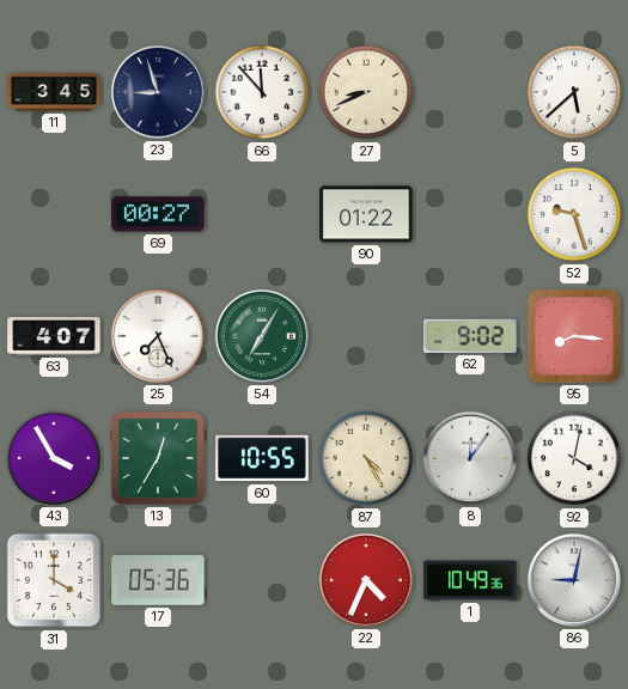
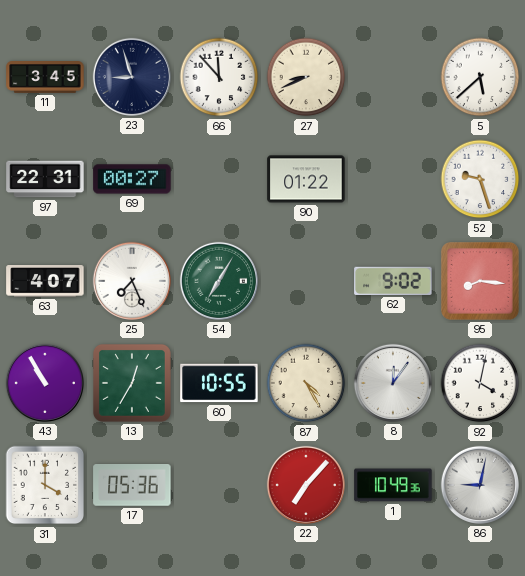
97: none -> 22:31 (45, 179)
43: 3:55 -> 10:55 (45, 383)
22: 4:34 -> 7:07 (306, 485)
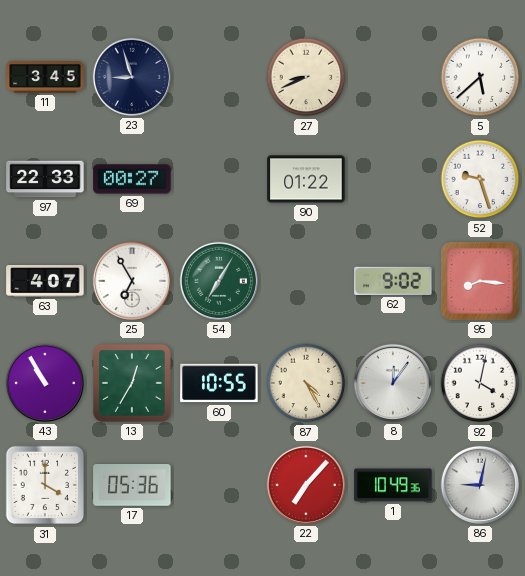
66: 11:53 -> none (219, 77)
97: 22:31 -> 22:33 (45, 179)
25: 7:26 -> 6:55 (132, 281)
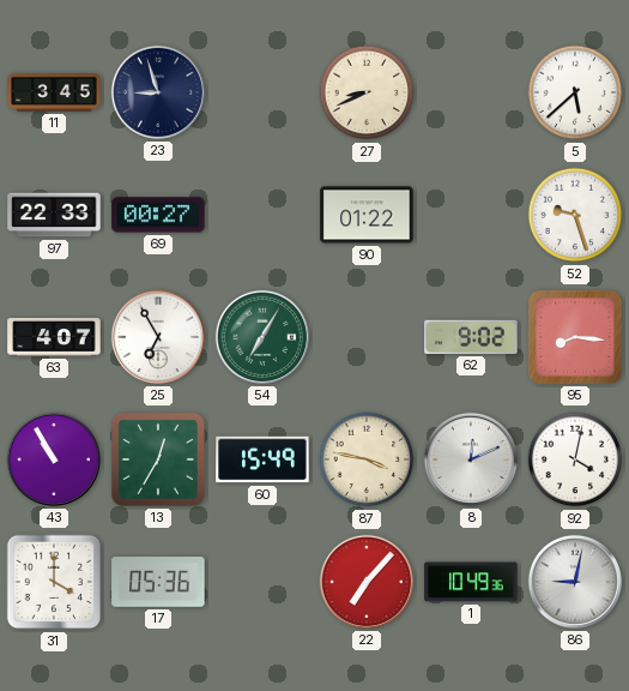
60: 10:55 -> 15:49 (262, 459)
87: 4:25 -> 3:47 (367, 459)
8: 12:06 -> 12:11 (471, 459)
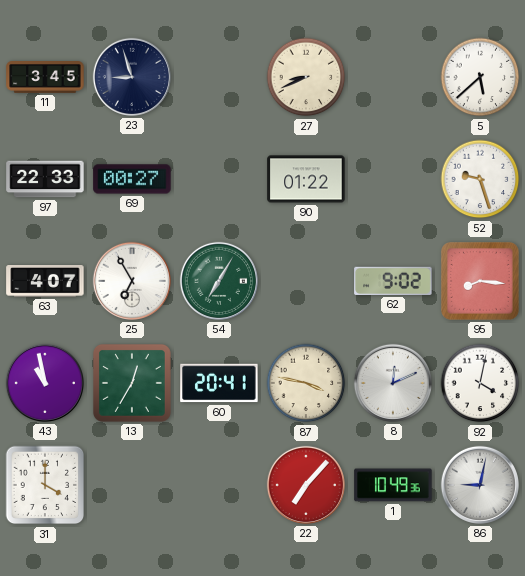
43: 10:55 -> 10:58 (45, 383)
60: 15:49 -> 20:41 (219, 383)
17: 05:36 -> none (158, 583)
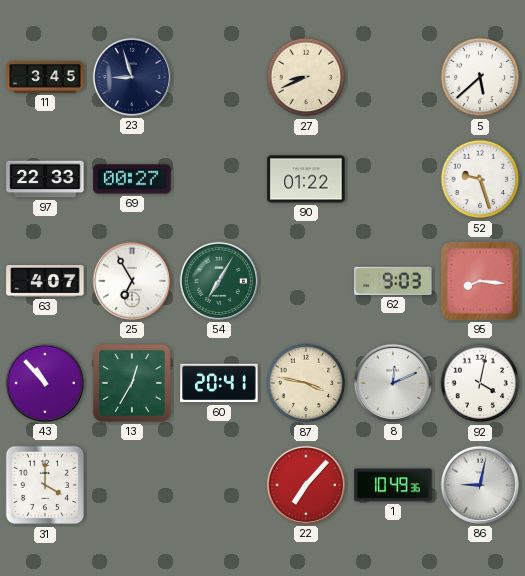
62: 9:02 -> 9:03 (393, 281)
43: 10:58 -> 10:53 (45, 383)
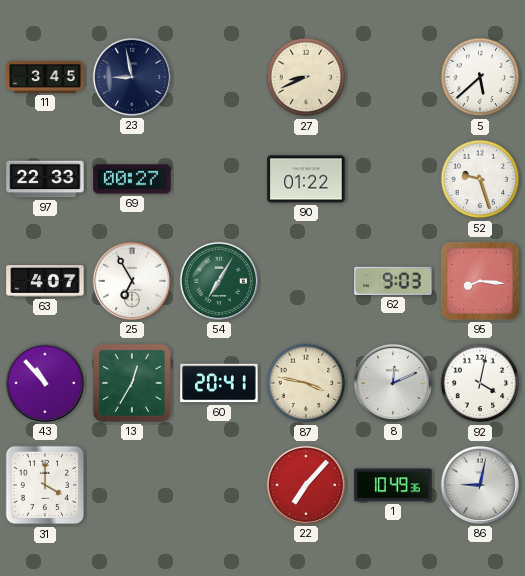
23: 8:57 -> 8:58 (132, 77)
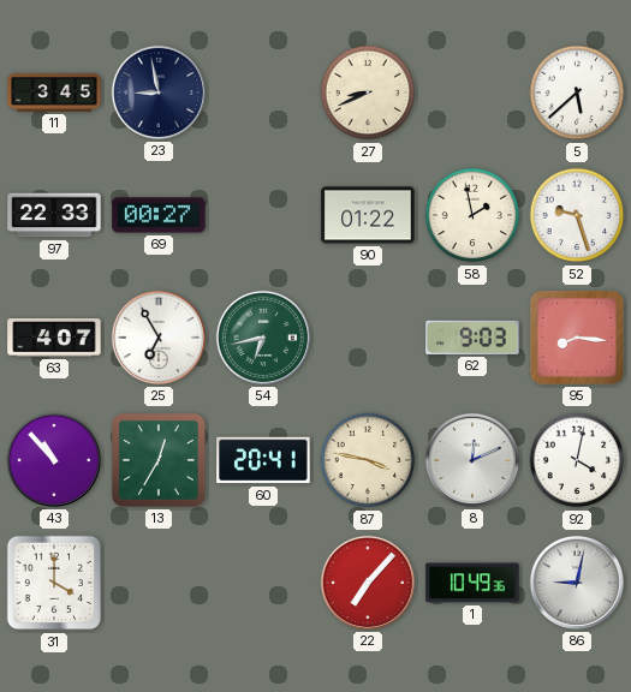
58: none -> 1:58 (472, 215)
54: 7:05 -> 6:43 (263, 338)
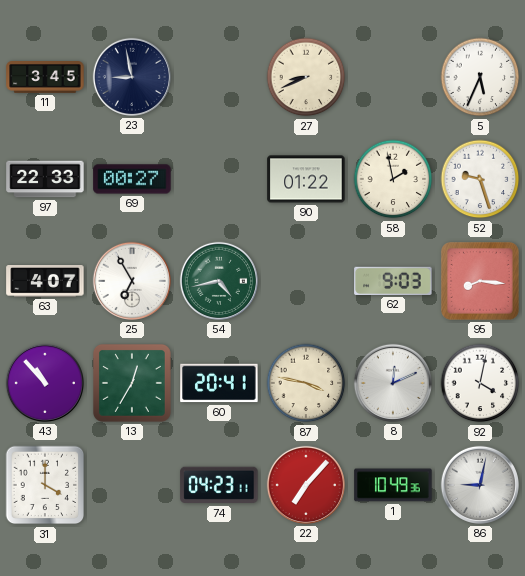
5: 5:38 -> 5:34 (480, 77)
54: 6:43 -> 4:43 (219, 281)
74: none -> 04:23 (219, 485)
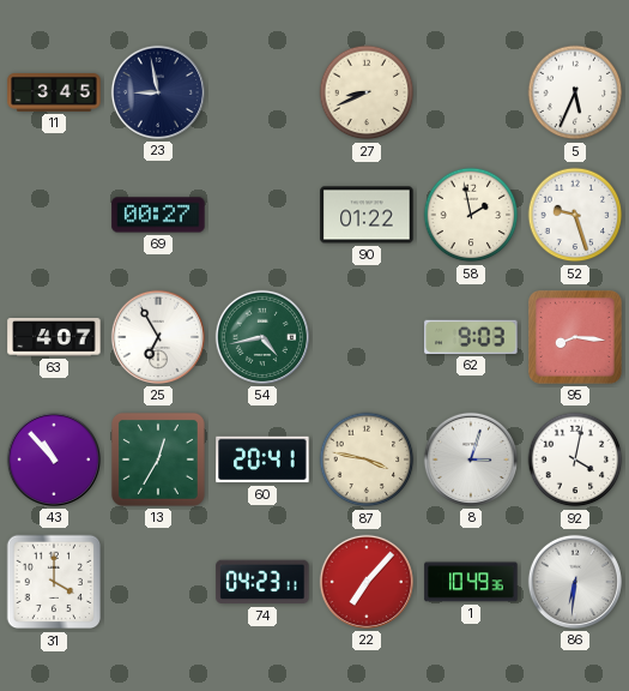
97: 22:33 -> none (45, 179)
8: 12:11 -> 3:03 (471, 459)
86: 9:02 -> 6:31 (575, 582)
